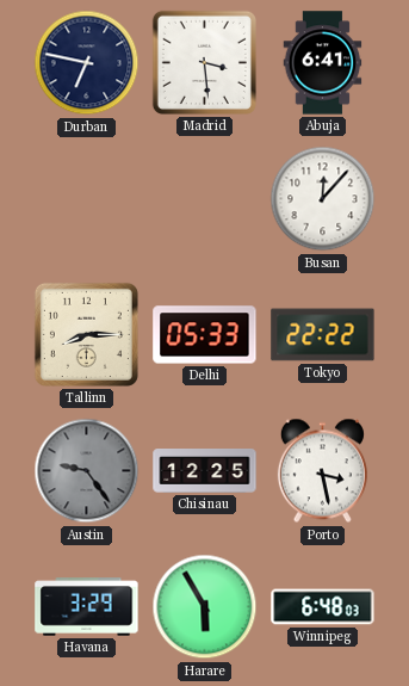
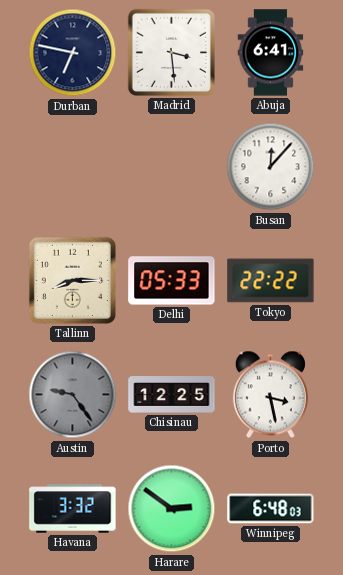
Havana: 3:29 -> 3:32 (73, 509)
Harare: 5:55 -> 2:51 (172, 509)
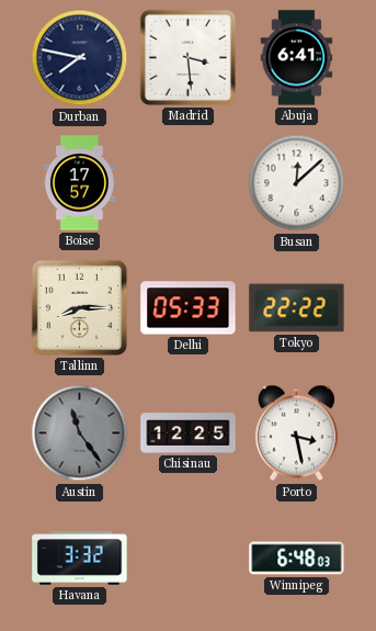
Durban: 6:47 -> 7:47 (80, 58)
Boise: none -> 17:57 (79, 183)
Busan: 12:07 -> 12:08 (297, 183)
Austin: 9:24 -> 11:24 (80, 433)
Harare: 2:51 -> none (172, 509)
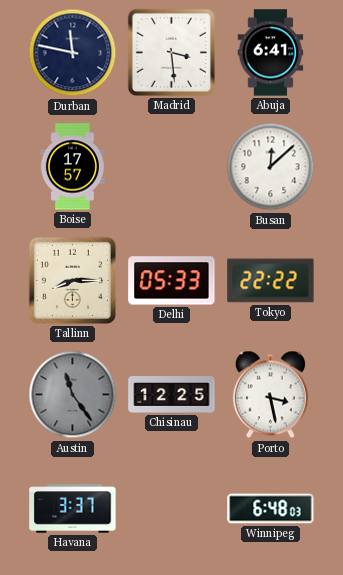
Durban: 7:47 -> 11:47 (73, 53)
Havana: 3:32 -> 3:37 (73, 509)
